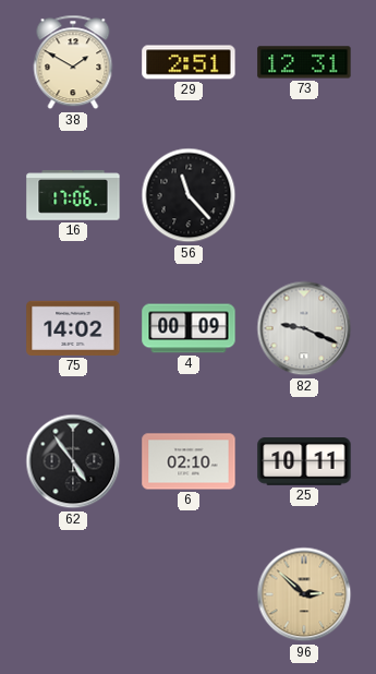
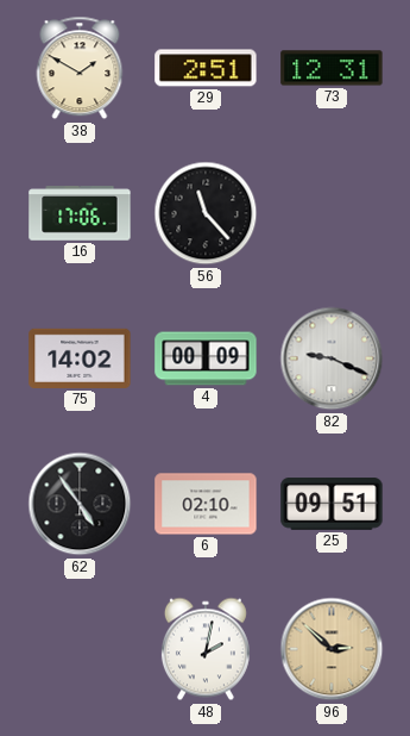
25: 10:11 -> 09:51 (332, 504)
48: none -> 2:02 (206, 649)
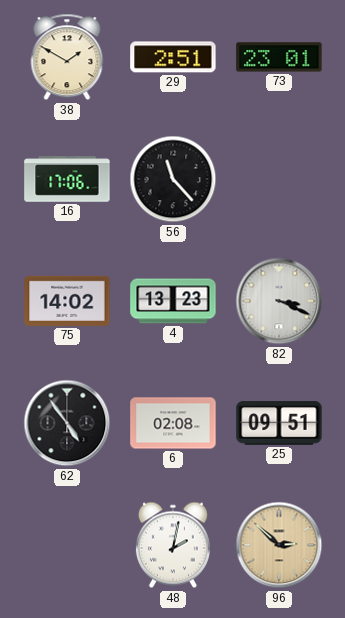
73: 12:31 -> 23:01 (279, 57)
4: 00:09 -> 13:23 (173, 301)
82: 9:19 -> 3:19 (279, 301)
6: 02:10 -> 02:08 (173, 423)
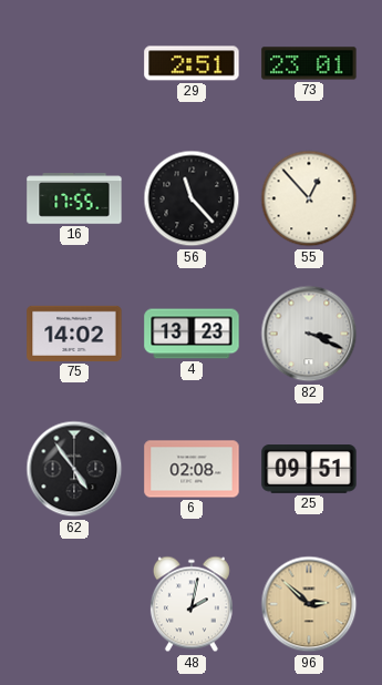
38: 1:50 -> none (67, 57)
16: 17:06 -> 17:55 (74, 198)
55: none -> 12:53 (309, 198)
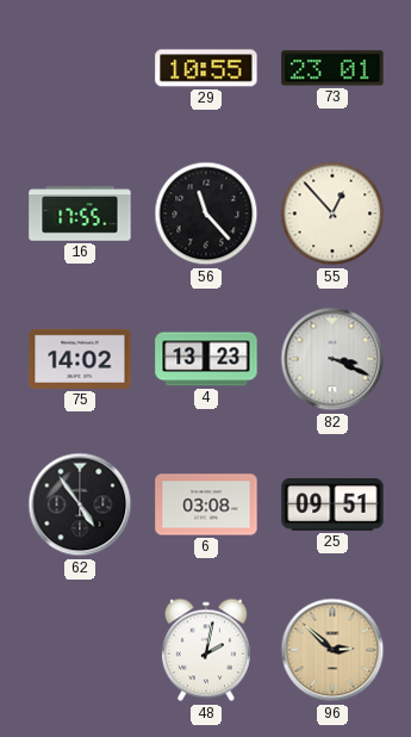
29: 2:51 -> 10:55 (206, 68)
6: 02:08 -> 03:08 (206, 504)
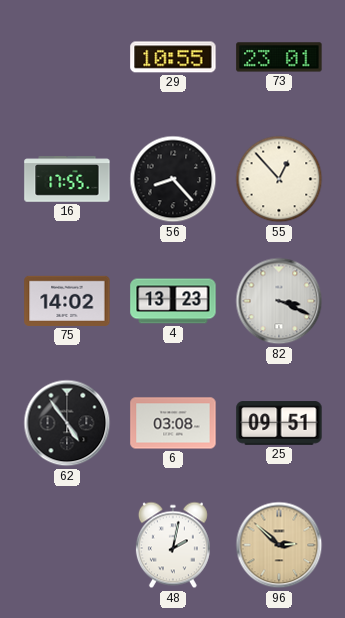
56: 11:23 -> 8:23 (173, 179)
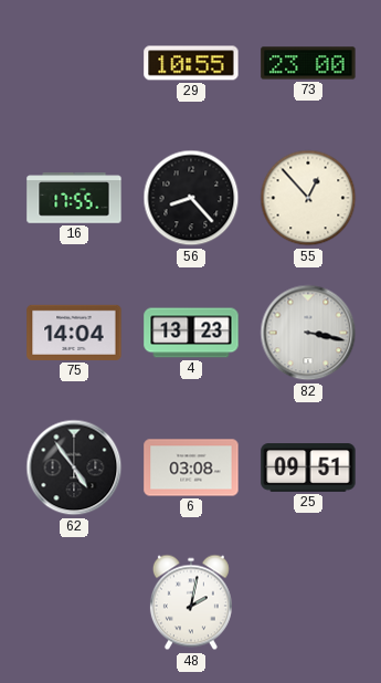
73: 23:01 -> 23:00 (308, 63)
75: 14:02 -> 14:04 (74, 333)
82: 3:19 -> 3:17 (308, 333)
96: 2:52 -> none (279, 545)
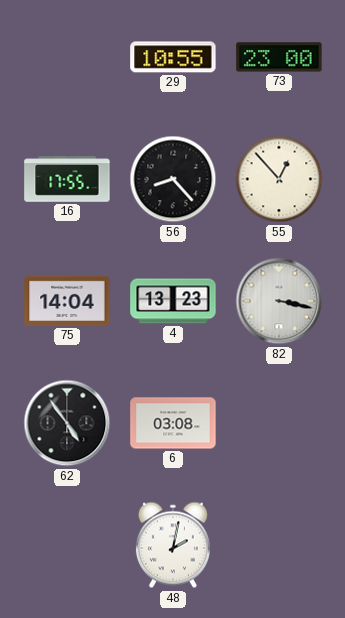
25: 09:51 -> none (308, 467)
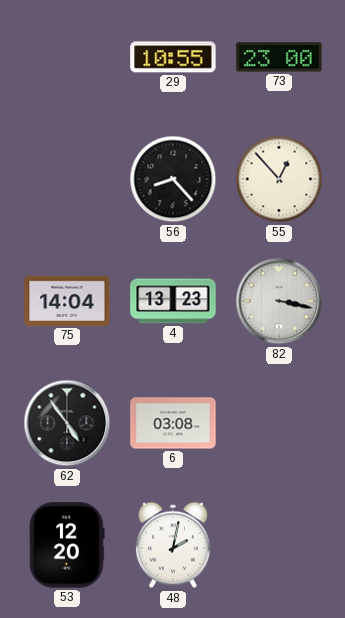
16: 17:55 -> none (67, 179)
53: none -> 12:20 (67, 545)
